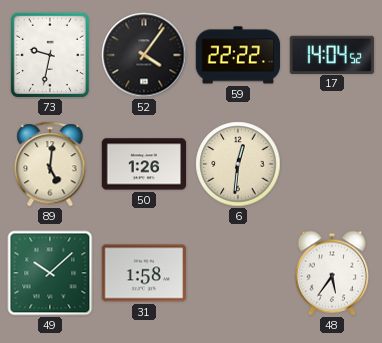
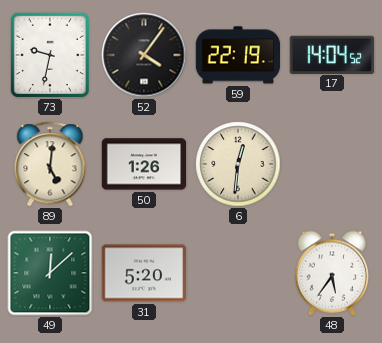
59: 22:22 -> 22:19 (238, 55)
49: 10:08 -> 12:08 (50, 273)
31: 1:58 -> 5:20 (144, 273)
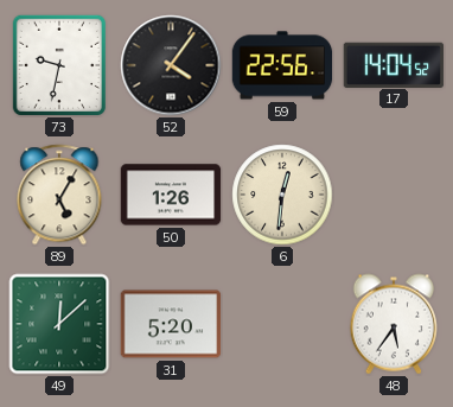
59: 22:19 -> 22:56 (282, 65)
89: 5:01 -> 5:05 (59, 195)
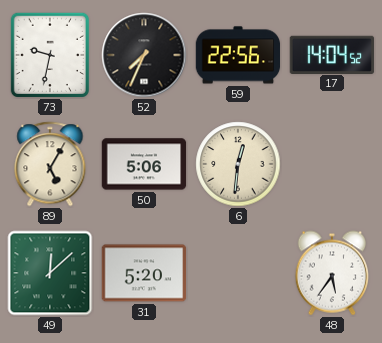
52: 4:06 -> 7:34 (144, 55)
50: 1:26 -> 5:06 (144, 164)
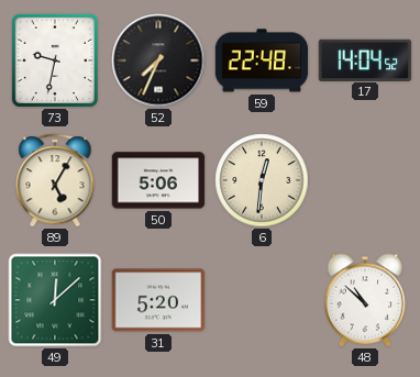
59: 22:56 -> 22:48 (262, 60)
48: 5:36 -> 10:52 (364, 300)
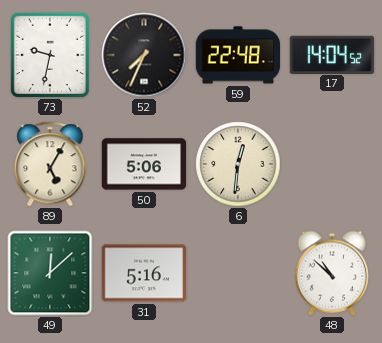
31: 5:20 -> 5:16 (144, 273)
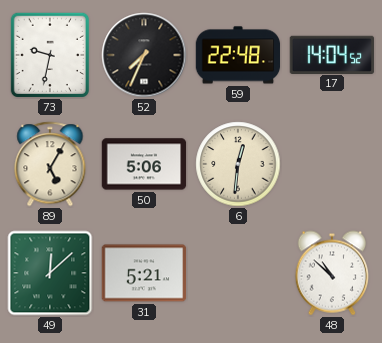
31: 5:16 -> 5:21 (144, 273)
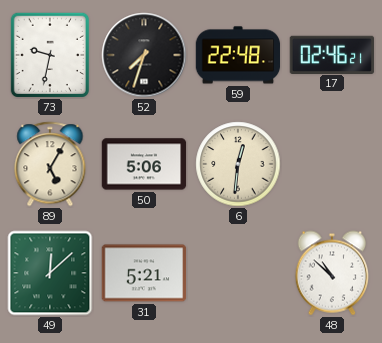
52: 7:34 -> 7:33 (144, 55)
17: 14:04 -> 02:46 (332, 54)
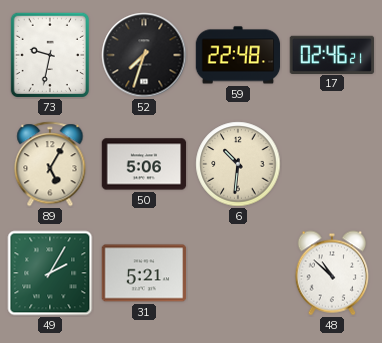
6: 12:31 -> 10:31 (238, 164)
49: 12:08 -> 2:05 (50, 273)
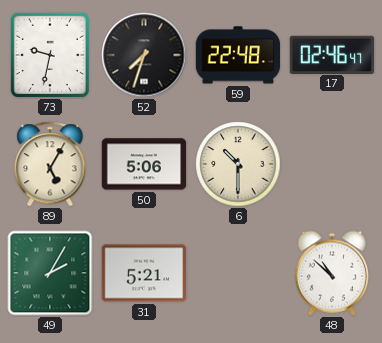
17: 02:46:21 -> 02:46:47 (332, 54)
6: 10:31 -> 10:30 (238, 164)
